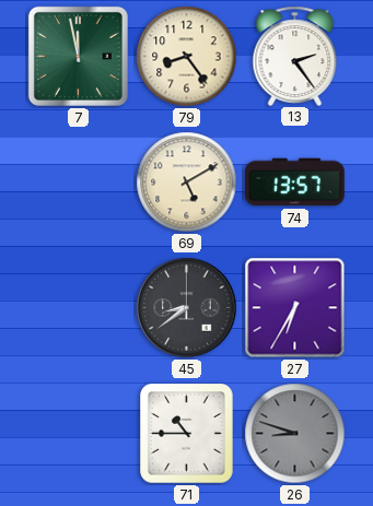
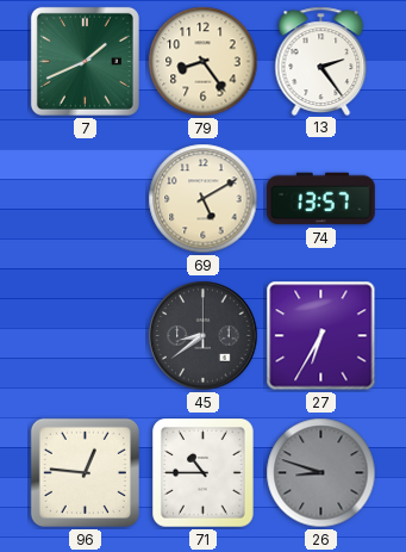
7: 11:58 -> 1:41 (85, 61)
96: none -> 12:46 (85, 472)
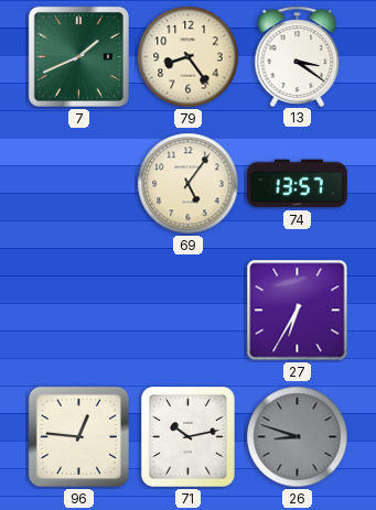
13: 2:24 -> 3:21 (298, 56)
69: 5:10 -> 5:06 (189, 184)
45: 8:39 -> none (204, 336)
71: 10:45 -> 10:13 (189, 437)
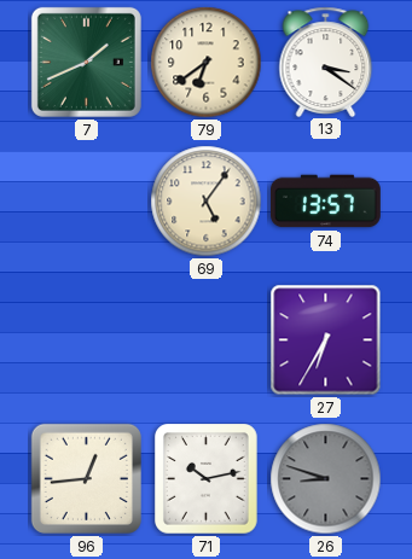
79: 8:24 -> 6:39 (207, 63)
96: 12:46 -> 12:44 (86, 478)
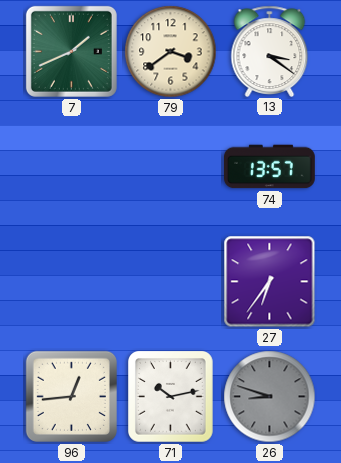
79: 6:39 -> 3:39 (171, 52)
69: 5:06 -> none (207, 202)
27: 6:35 -> 6:36 (270, 282)
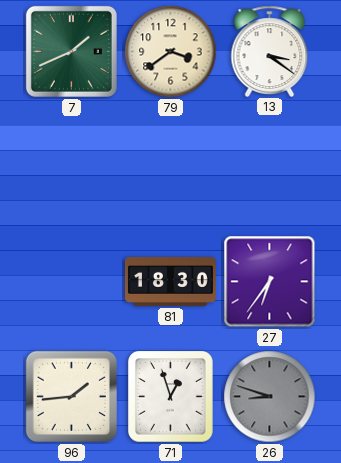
74: 13:57 -> none (270, 167)
81: none -> 18:30 (171, 281)
96: 12:44 -> 1:44 (71, 396)
71: 10:13 -> 12:57 (171, 397)
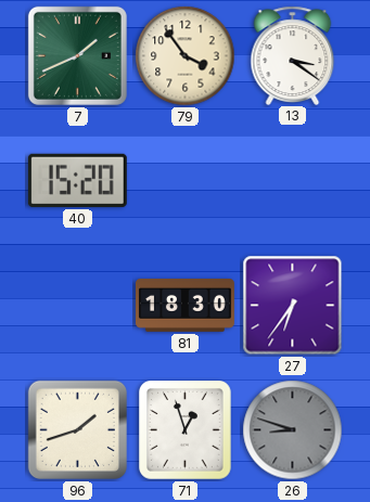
79: 3:39 -> 3:54 (186, 56)
40: none -> 15:20 (77, 180)
96: 1:44 -> 1:42 (77, 429)
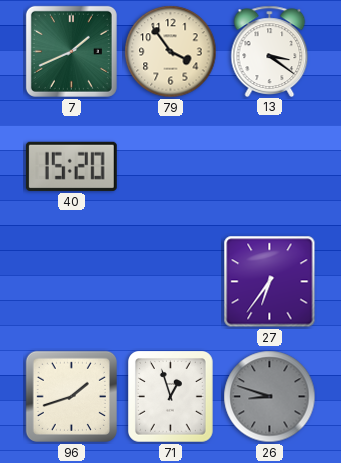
81: 18:30 -> none (186, 305)
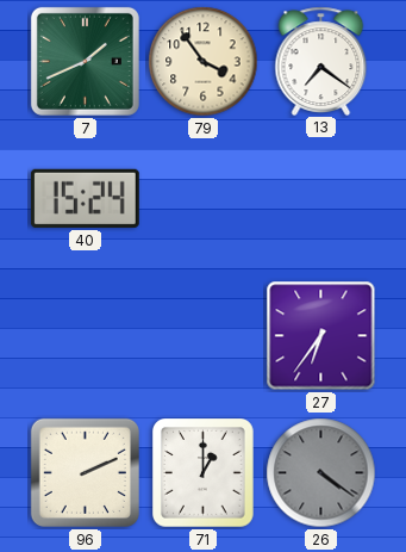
13: 3:21 -> 7:21 (321, 61)
40: 15:20 -> 15:24 (85, 198)
96: 1:42 -> 2:11 (85, 472)
71: 12:57 -> 1:00 (204, 473)
26: 8:48 -> 4:21 (321, 473)
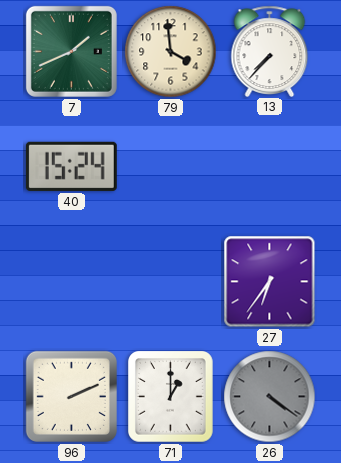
79: 3:54 -> 3:59 (171, 52)
13: 7:21 -> 7:37 (270, 51)
